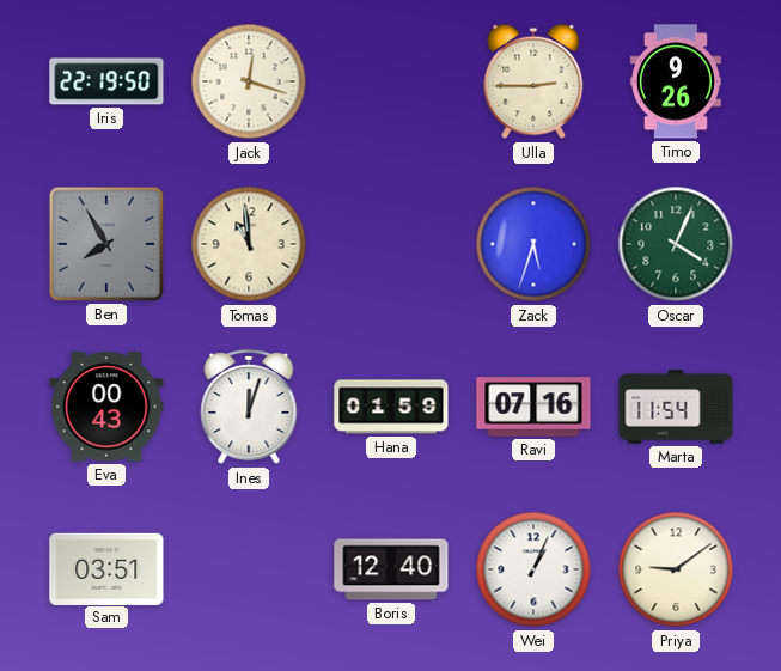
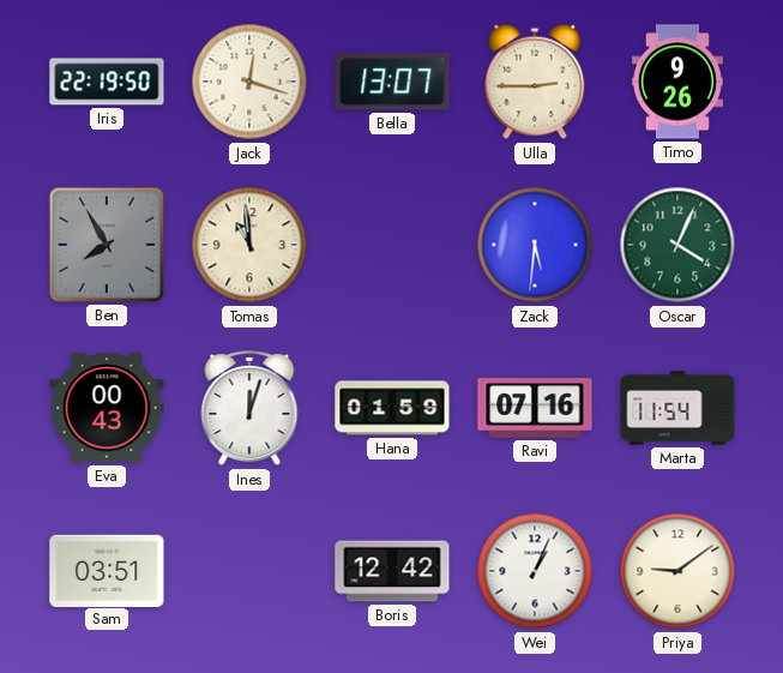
Bella: none -> 13:07 (392, 82)
Zack: 5:33 -> 5:31 (535, 245)
Boris: 12:40 -> 12:42 (392, 571)
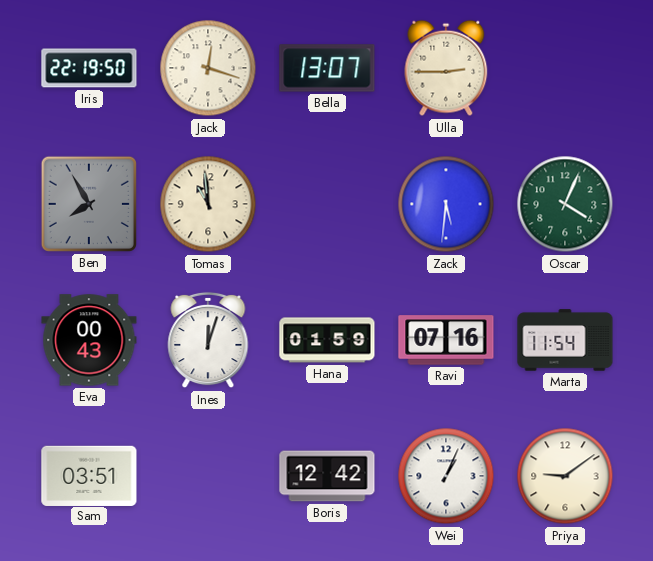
Timo: 9:26 -> none (677, 82)
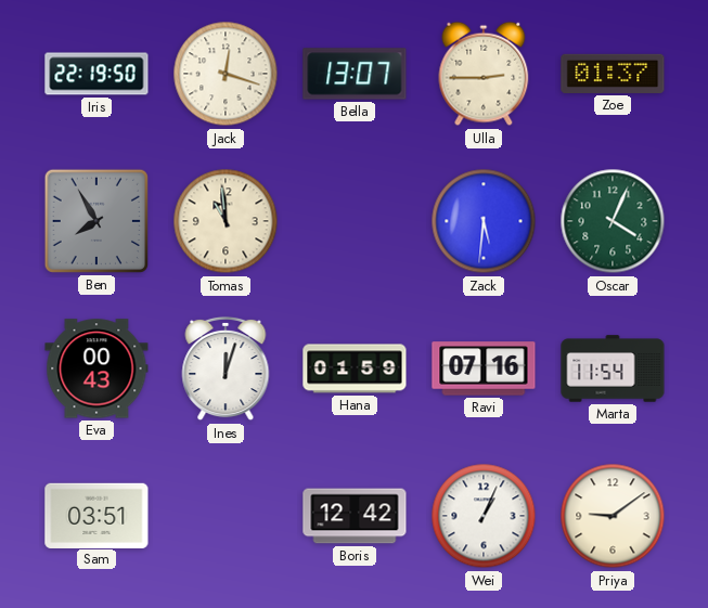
Zoe: none -> 01:37 (613, 74)
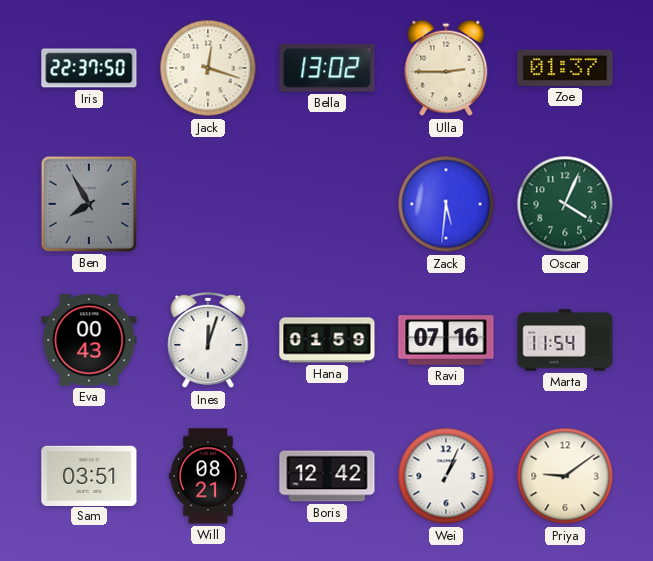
Iris: 22:19 -> 22:37 (89, 68)
Bella: 13:07 -> 13:02 (327, 68)
Tomas: 10:59 -> none (226, 221)
Will: none -> 08:21 (208, 476)
